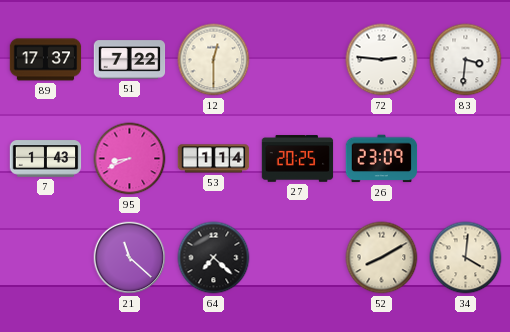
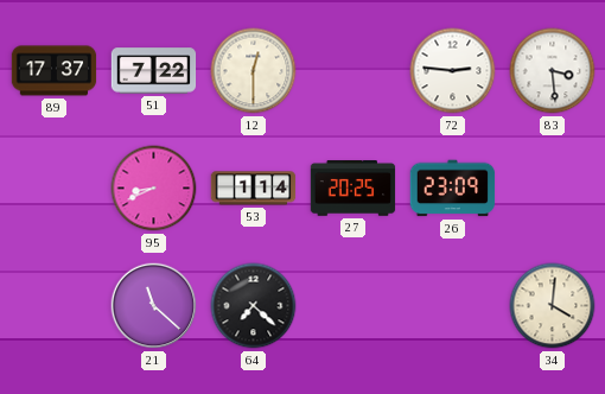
83: 3:31 -> 3:29 (553, 71)
7: 1:43 -> none (46, 159)
52: 8:10 -> none (382, 258)
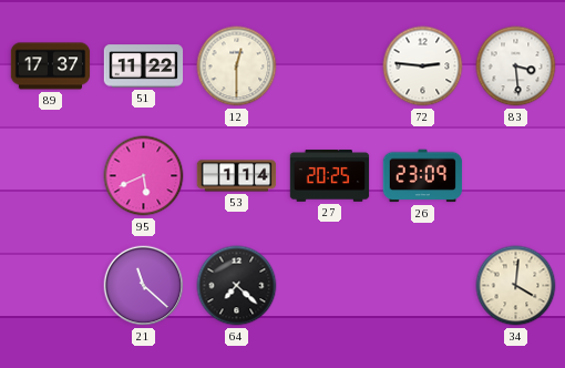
51: 7:22 -> 11:22 (144, 67)
95: 8:41 -> 5:41 (144, 176)
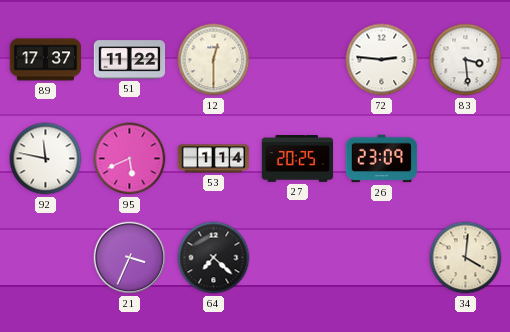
92: none -> 11:47 (46, 159)
21: 11:22 -> 3:34 (130, 258)
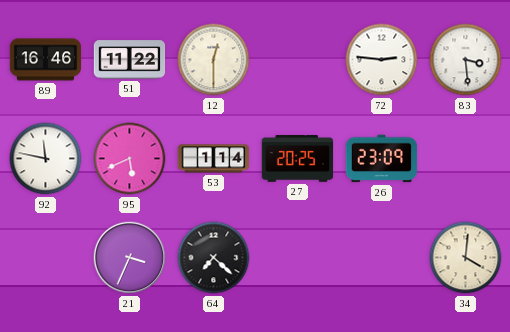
89: 17:37 -> 16:46 (46, 60)
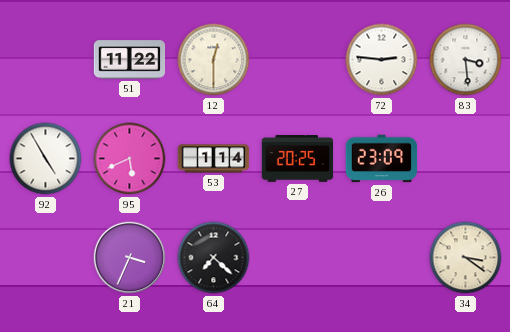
89: 16:46 -> none (46, 60)
92: 11:47 -> 4:55 (46, 159)
34: 4:01 -> 3:21 (466, 258)
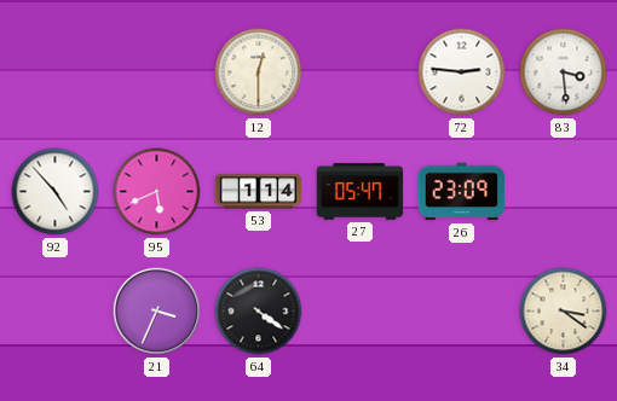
51: 11:22 -> none (130, 60)
92: 4:55 -> 4:53 (56, 192)
27: 20:25 -> 05:47 (361, 192)
64: 7:22 -> 4:21 (259, 312)
